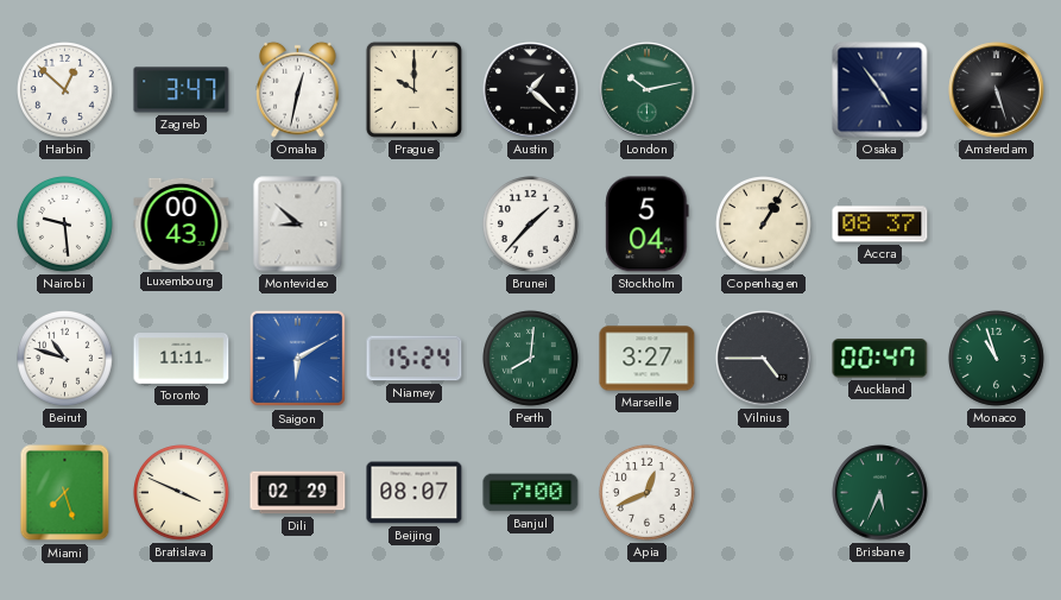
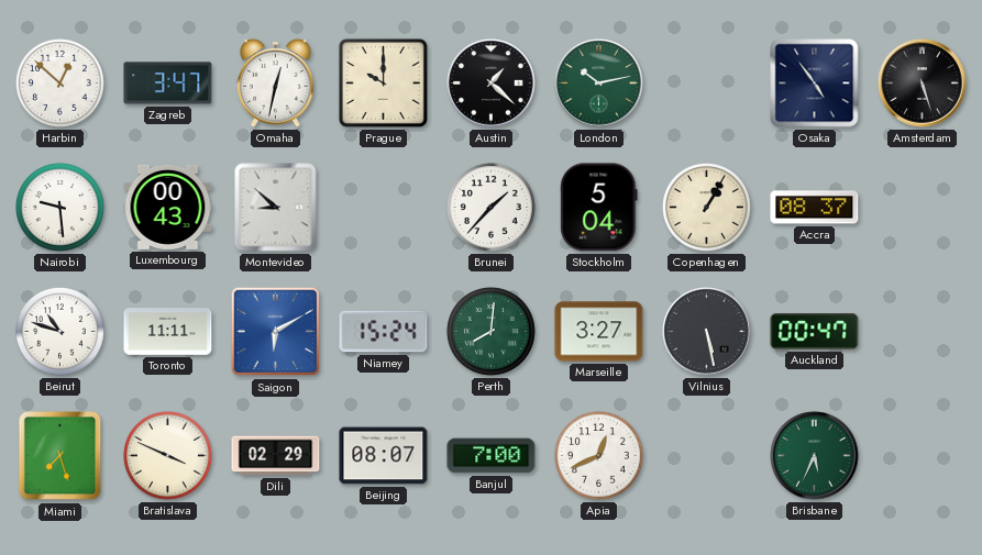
Vilnius: 4:45 -> 5:28 (707, 332)
Monaco: 10:57 -> none (997, 359)
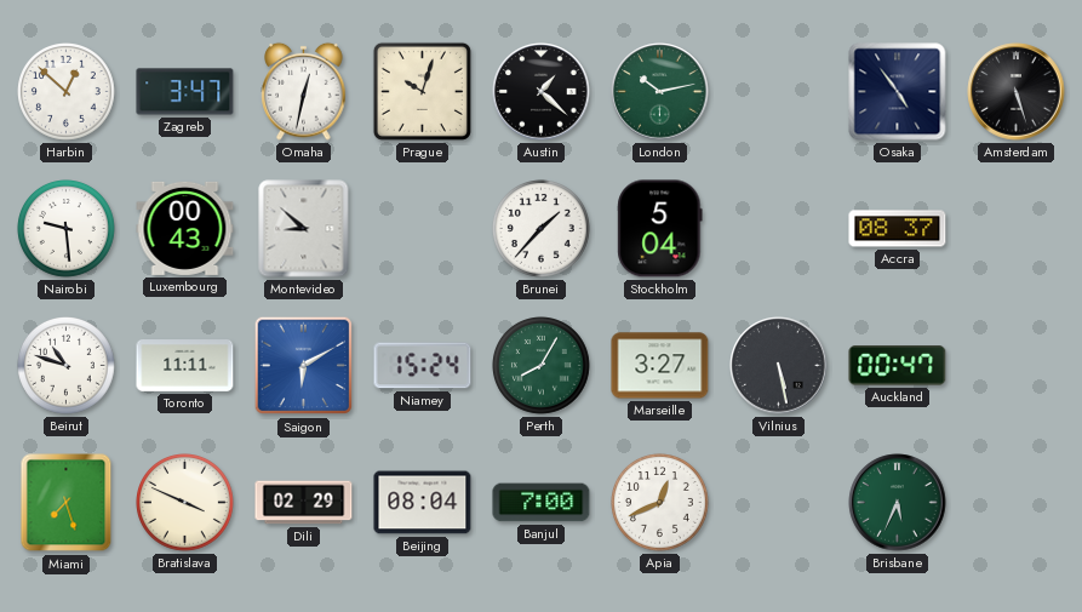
Prague: 10:00 -> 10:03 (422, 91)
Copenhagen: 1:05 -> none (707, 208)
Perth: 8:01 -> 8:05 (542, 366)
Beijing: 08:07 -> 08:04 (423, 503)
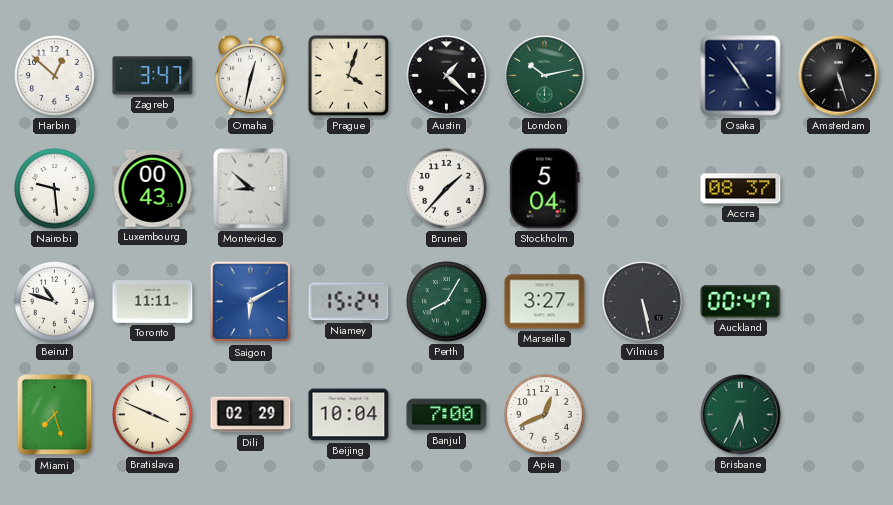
Prague: 10:03 -> 4:03 (348, 75)
Beijing: 08:04 -> 10:04 (349, 415)
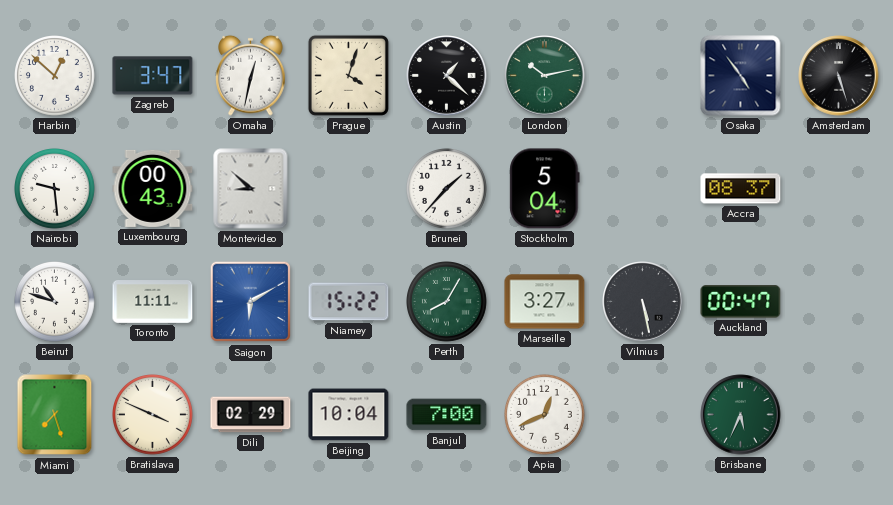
Niamey: 15:24 -> 15:22 (349, 302)
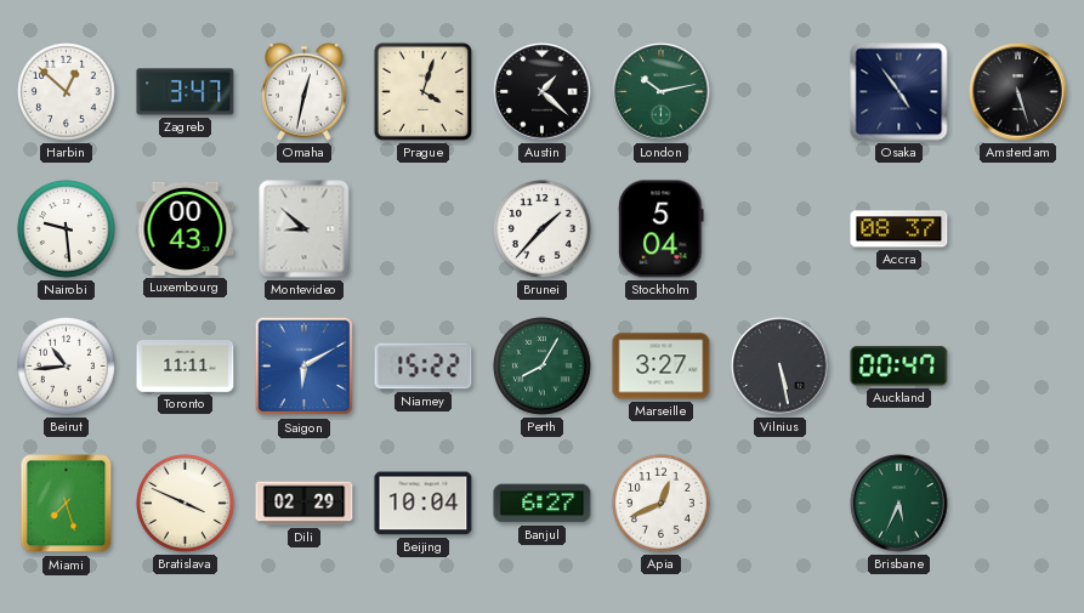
Beirut: 10:48 -> 10:44 (67, 367)
Banjul: 7:00 -> 6:27 (543, 504)
